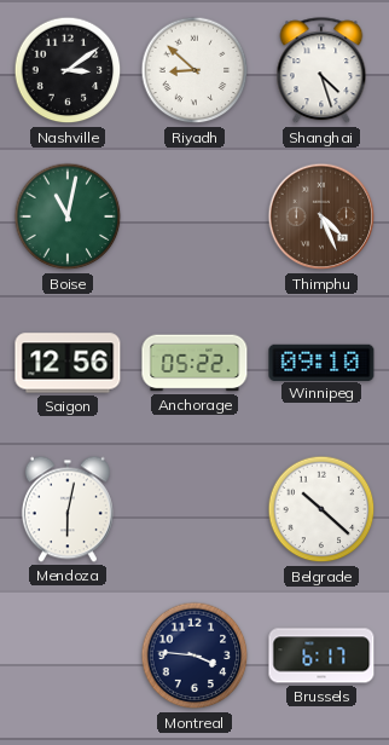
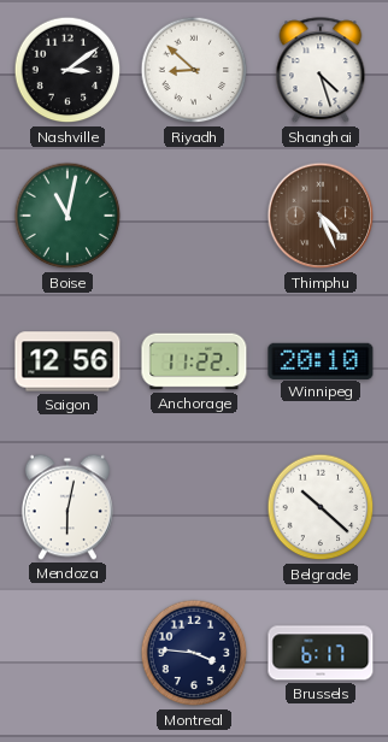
Anchorage: 05:22 -> 11:22 (194, 361)
Winnipeg: 09:10 -> 20:10 (321, 360)
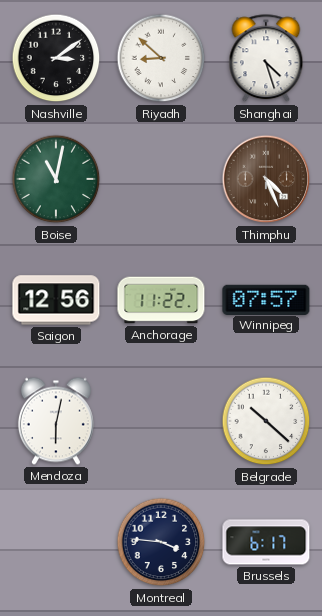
Winnipeg: 20:10 -> 07:57 (266, 299)
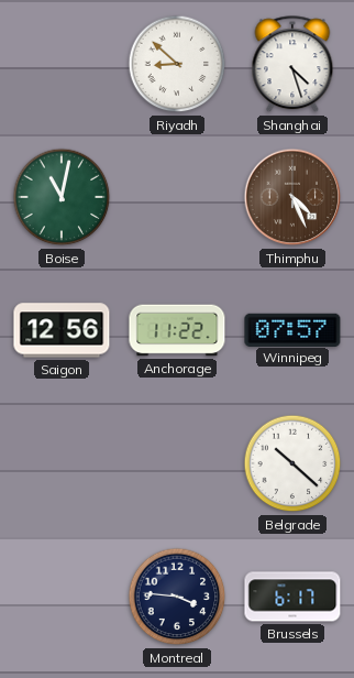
Nashville: 3:09 -> none (56, 58)
Mendoza: 6:02 -> none (56, 421)
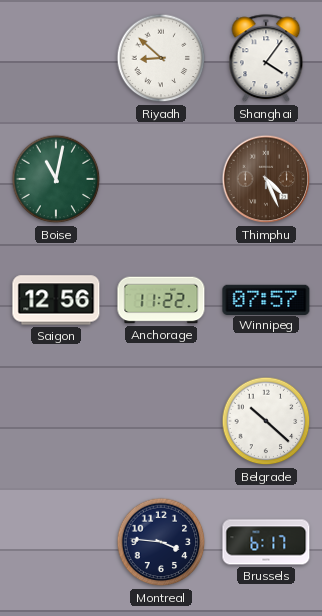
Shanghai: 4:27 -> 4:06 (266, 59)
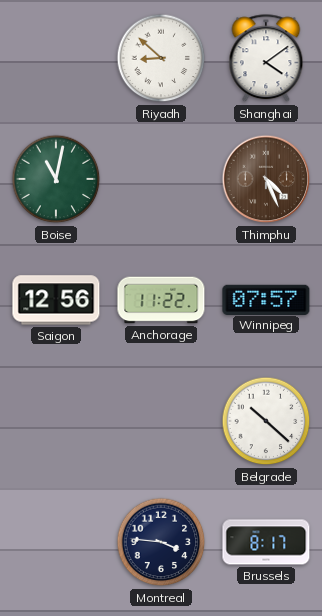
Shanghai: 4:06 -> 4:09 (266, 59)
Brussels: 6:17 -> 8:17 (266, 542)
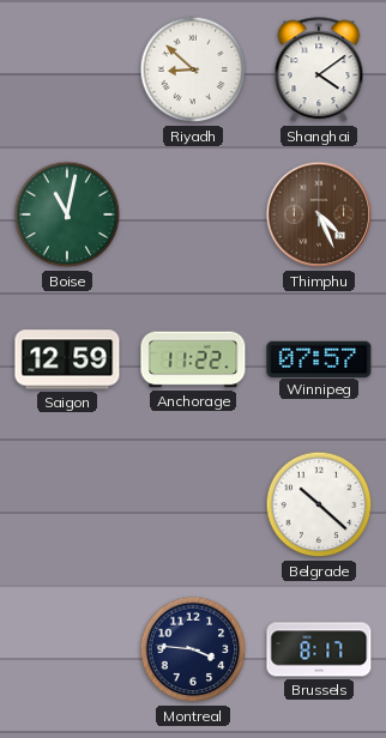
Saigon: 12:56 -> 12:59 (67, 359)
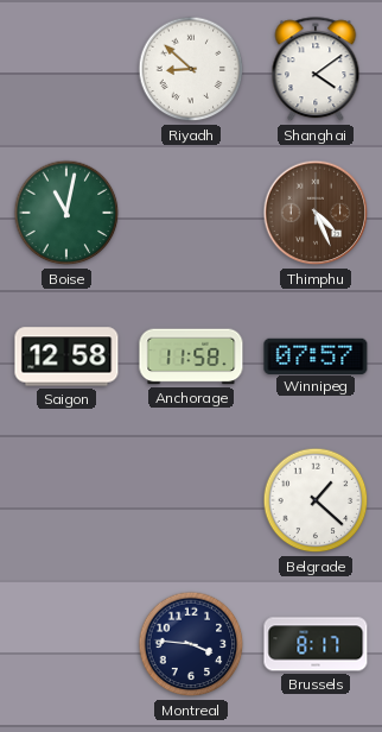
Saigon: 12:59 -> 12:58 (66, 356)
Anchorage: 11:22 -> 11:58 (191, 356)
Belgrade: 10:22 -> 1:22 (316, 500)
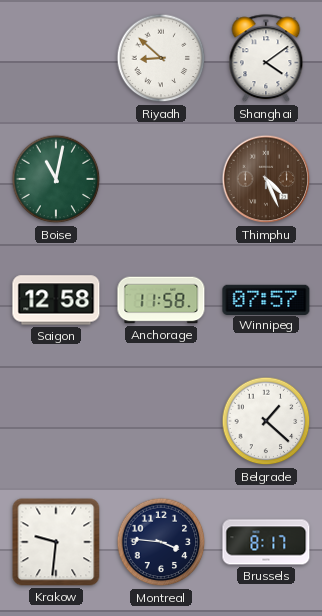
Krakow: none -> 9:31 (56, 542)
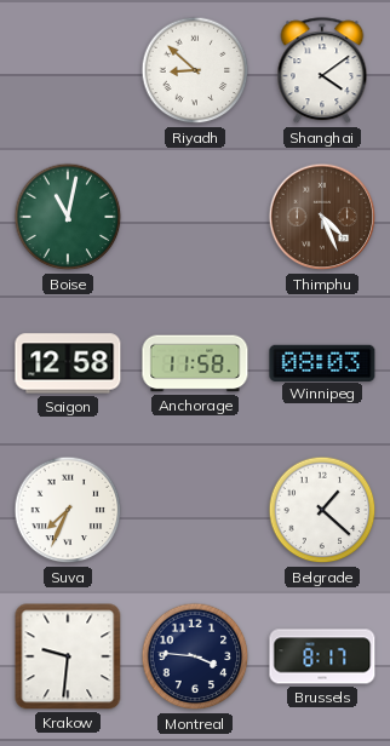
Winnipeg: 07:57 -> 08:03 (322, 362)
Suva: none -> 7:34 (68, 510)
